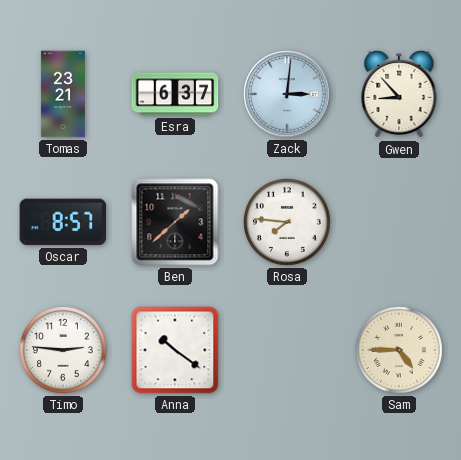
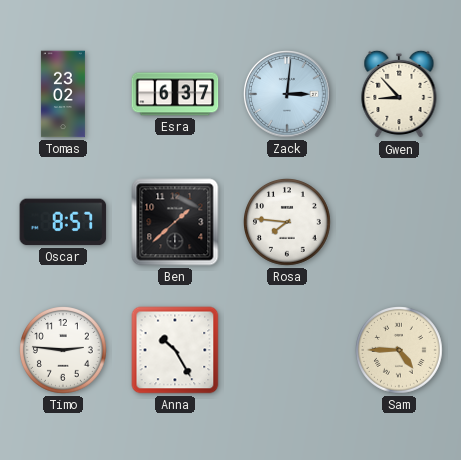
Tomas: 23:21 -> 23:02 (63, 94)
Anna: 10:21 -> 10:25 (175, 350)
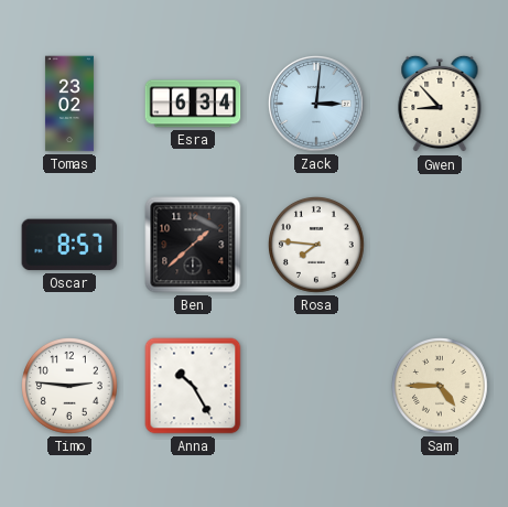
Esra: 6:37 -> 6:34 (193, 104)
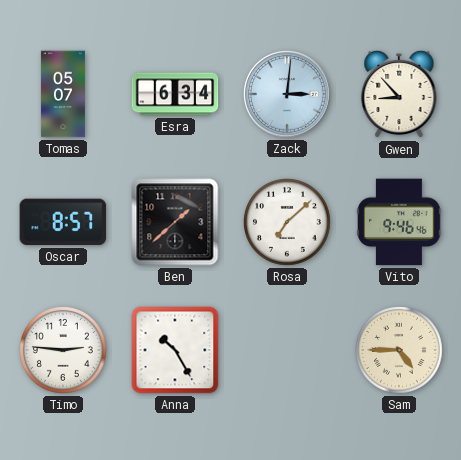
Tomas: 23:02 -> 05:07 (63, 94)
Rosa: 7:46 -> 7:08 (288, 223)
Vito: none -> 9:46 (400, 222)
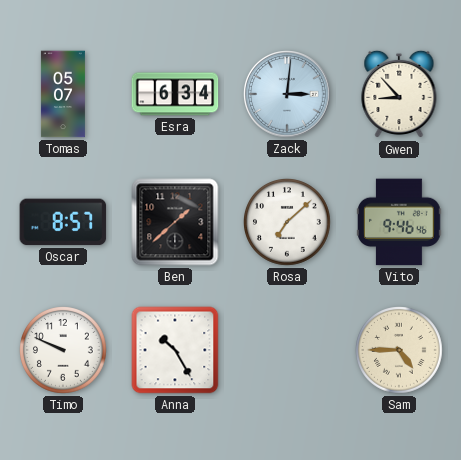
Timo: 2:46 -> 9:49 (64, 351)
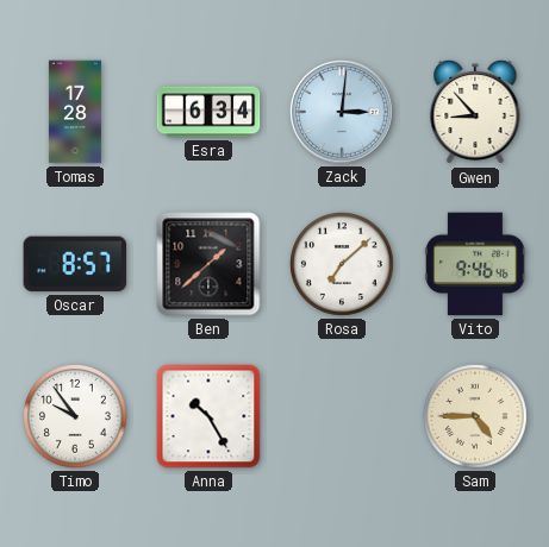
Tomas: 05:07 -> 17:28 (75, 112)
Timo: 9:49 -> 9:54 (76, 417)
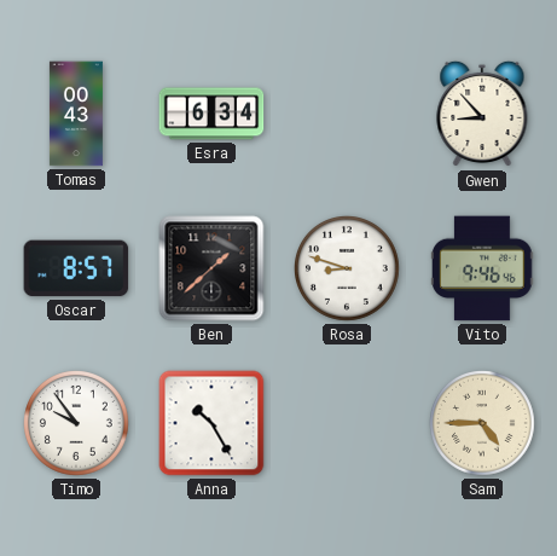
Tomas: 17:28 -> 00:43 (76, 114)
Zack: 3:01 -> none (342, 112)
Rosa: 7:08 -> 8:48 (348, 270)
